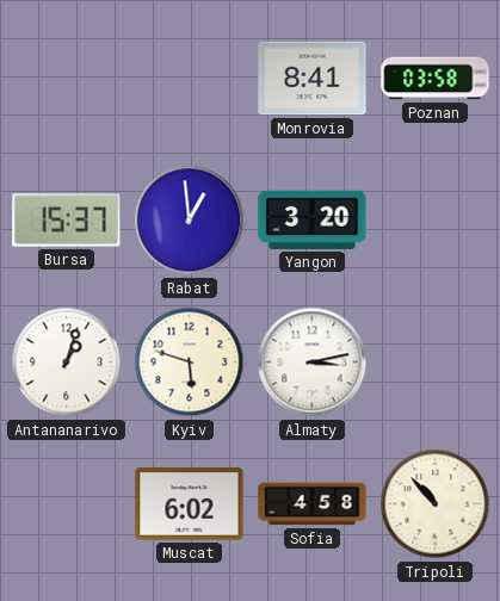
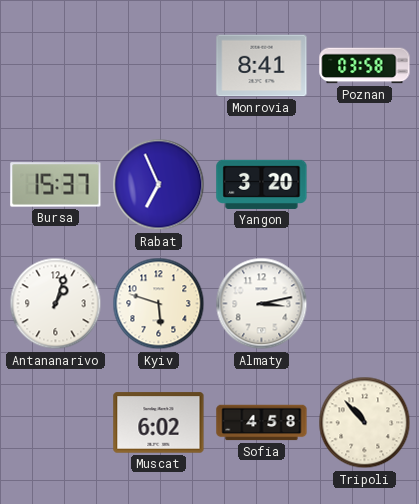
Rabat: 12:59 -> 6:56 (159, 185)
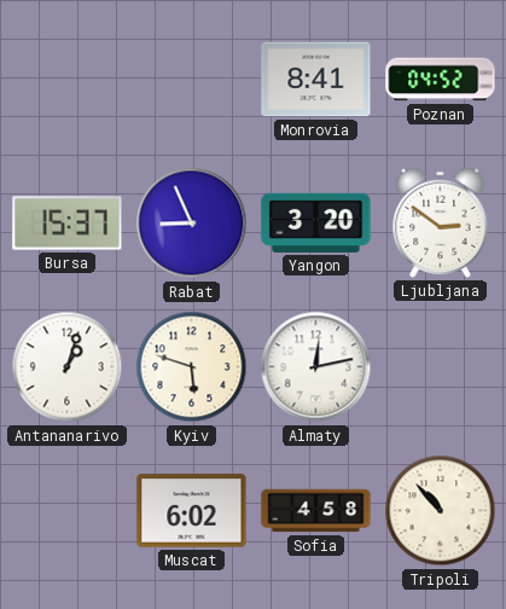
Poznan: 03:58 -> 04:52 (441, 80)
Rabat: 6:56 -> 8:56 (192, 224)
Ljubljana: none -> 2:51 (441, 222)
Almaty: 3:13 -> 12:13 (316, 367)
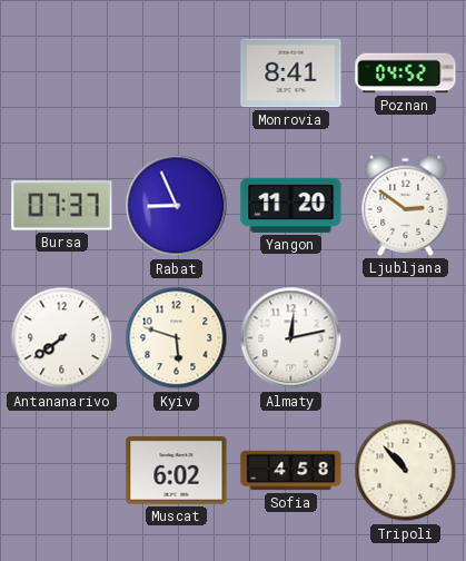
Bursa: 15:37 -> 07:37 (62, 206)
Yangon: 3:20 -> 11:20 (291, 205)
Antananarivo: 1:03 -> 7:39 (62, 338)
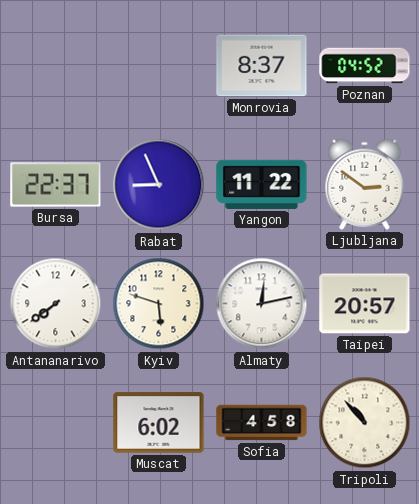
Monrovia: 8:41 -> 8:37 (262, 66)
Bursa: 07:37 -> 22:37 (56, 185)
Yangon: 11:20 -> 11:22 (262, 184)
Taipei: none -> 20:57 (365, 304)
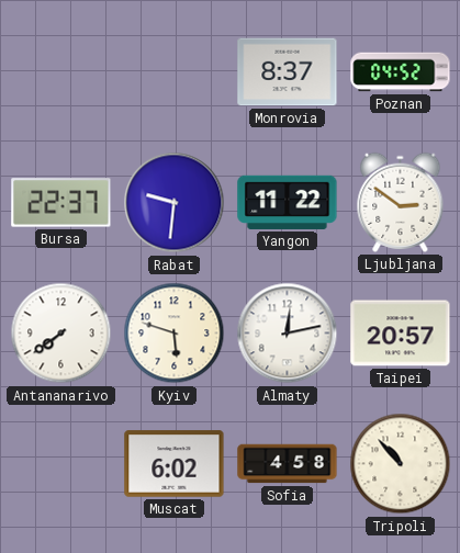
Rabat: 8:56 -> 9:31 (175, 203)
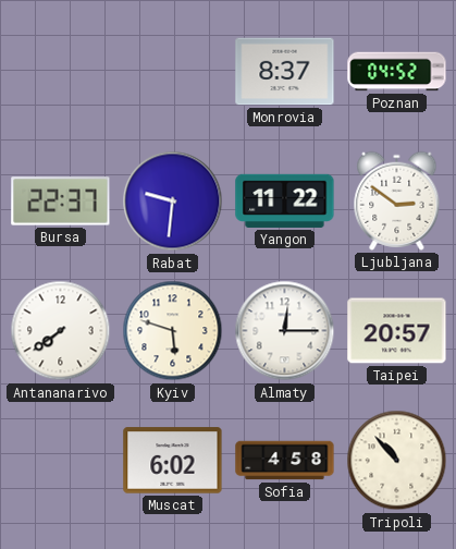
Almaty: 12:13 -> 12:15 (285, 331)
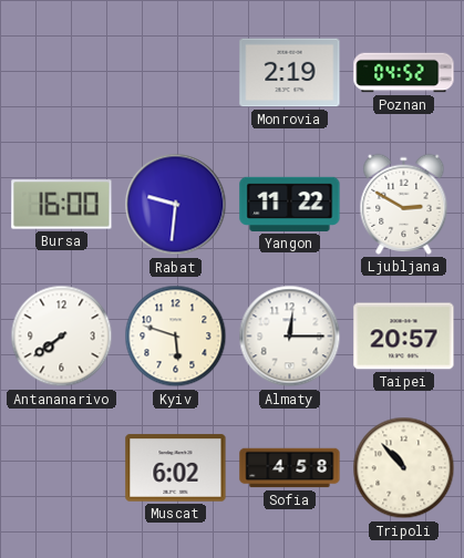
Monrovia: 8:37 -> 2:19 (290, 73)
Bursa: 22:37 -> 16:00 (62, 205)
Ljubljana: 2:51 -> 2:50 (404, 204)
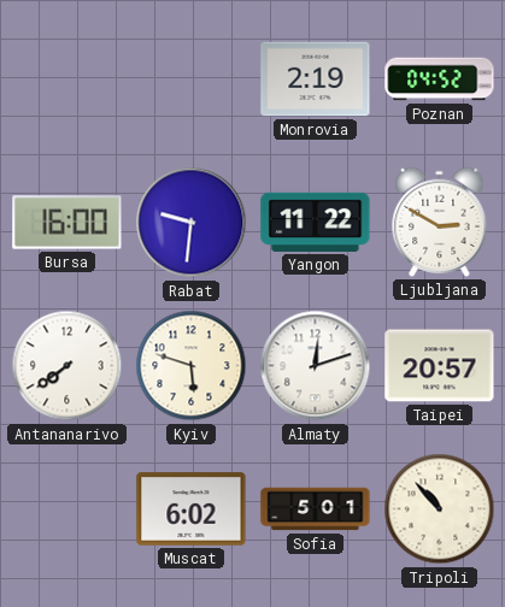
Almaty: 12:15 -> 12:12 (316, 366)
Sofia: 4:58 -> 5:01 (316, 509)
